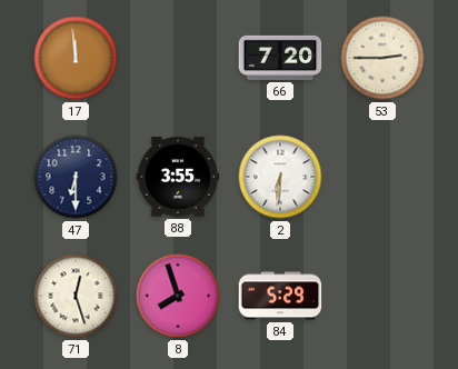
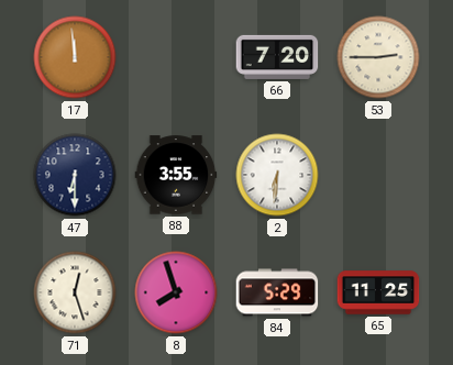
65: none -> 11:25 (378, 292)
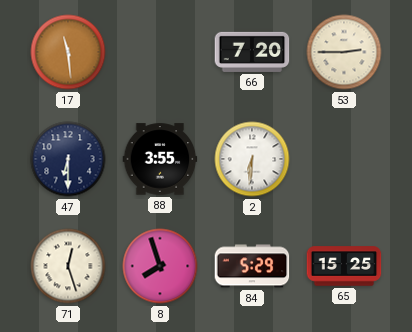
17: 11:59 -> 11:29 (68, 52)
65: 11:25 -> 15:25 (344, 266)
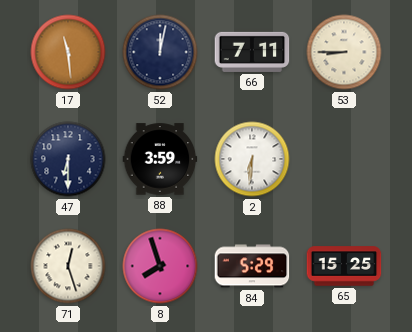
52: none -> 12:02 (160, 52)
66: 7:20 -> 7:11 (252, 52)
53: 2:45 -> 8:45 (344, 52)
88: 3:55 -> 3:59 (160, 159)
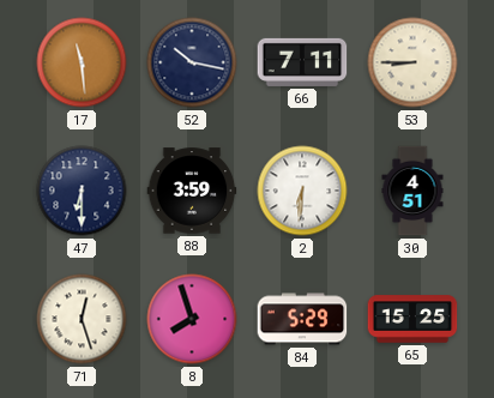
52: 12:02 -> 10:17 (192, 62)
30: none -> 4:51 (412, 191)
